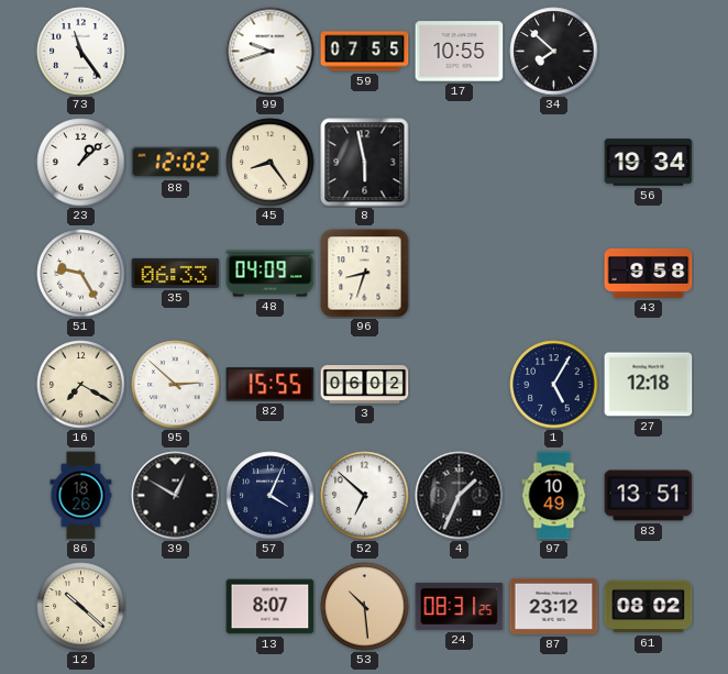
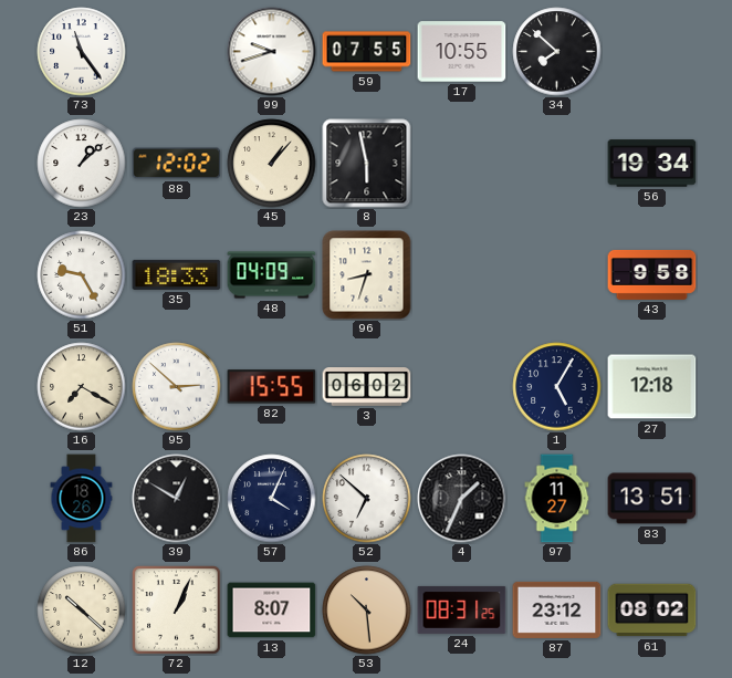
45: 8:24 -> 1:07 (272, 164)
35: 06:33 -> 18:33 (177, 274)
97: 10:49 -> 11:27 (557, 499)
72: none -> 1:04 (177, 611)
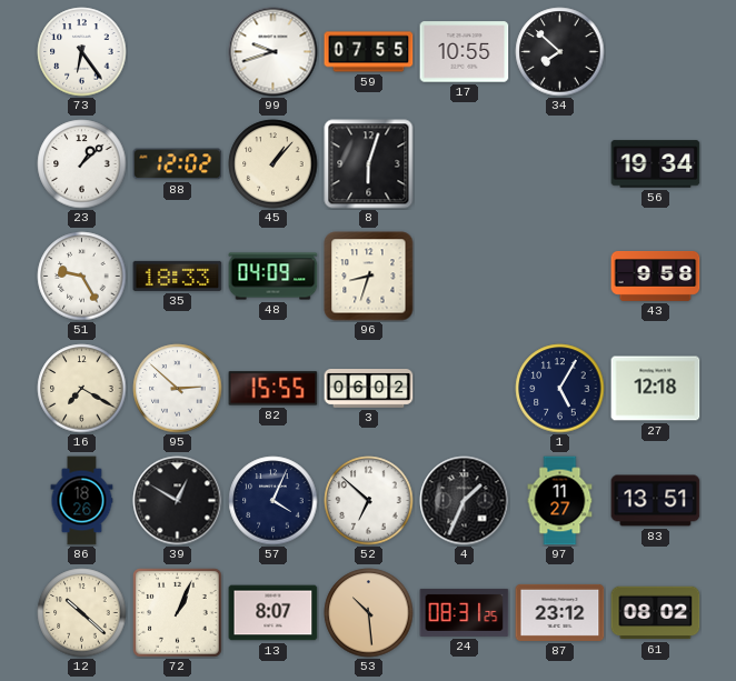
73: 11:24 -> 6:24 (82, 52)
8: 5:58 -> 6:03 (369, 164)
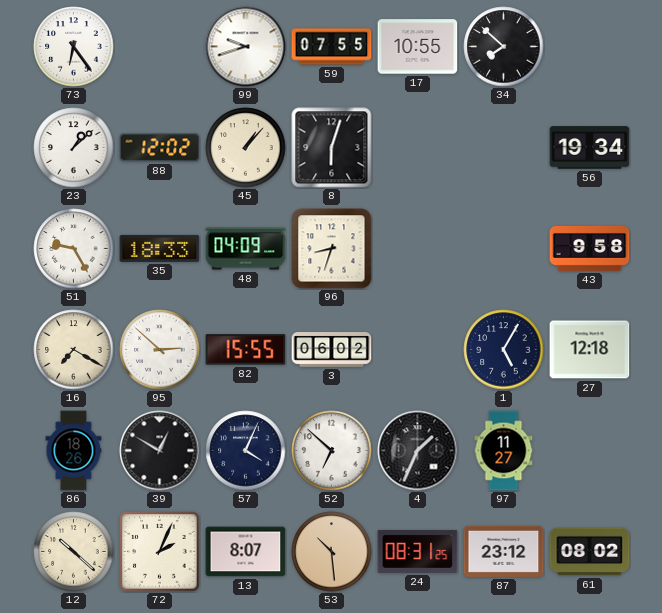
83: 13:51 -> none (656, 501)
72: 1:04 -> 2:04 (160, 552)
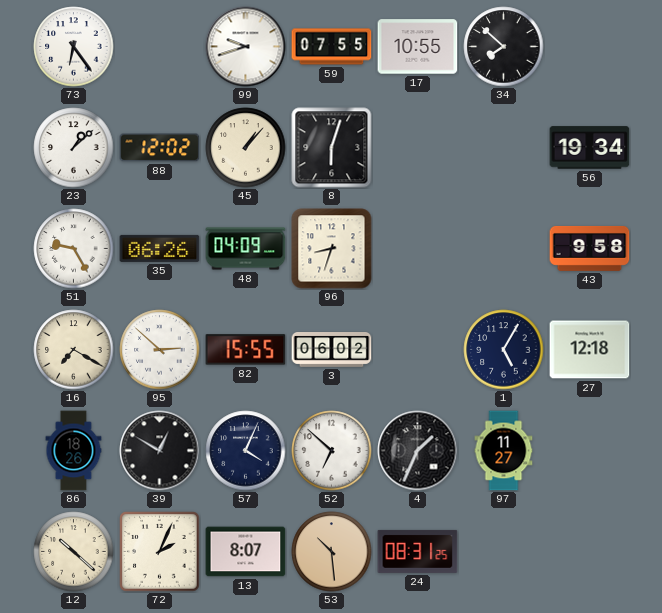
35: 18:33 -> 06:26 (160, 248)
87: 23:12 -> none (504, 551)
61: 08:02 -> none (590, 552)
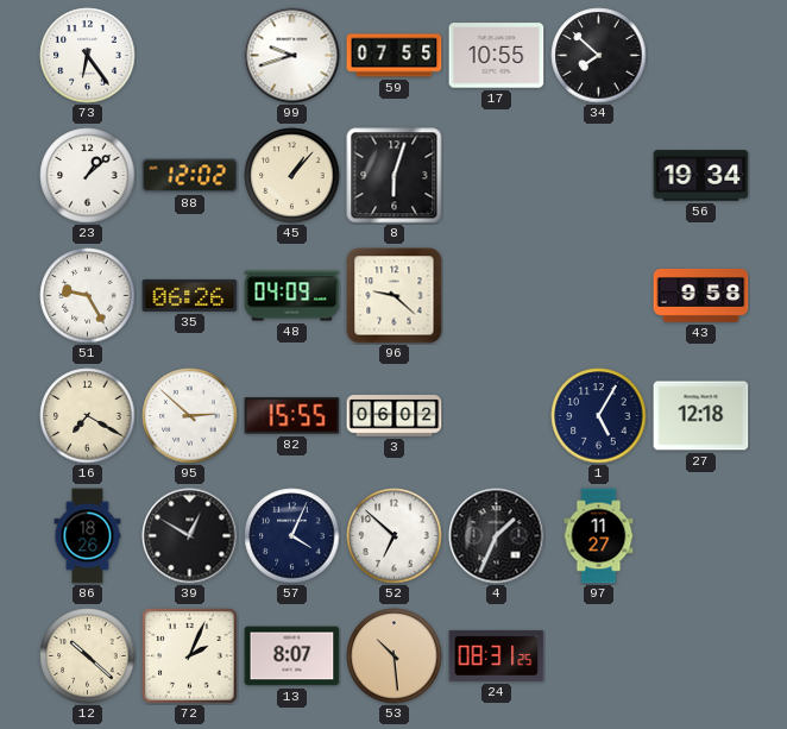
96: 8:33 -> 9:22 (395, 296)
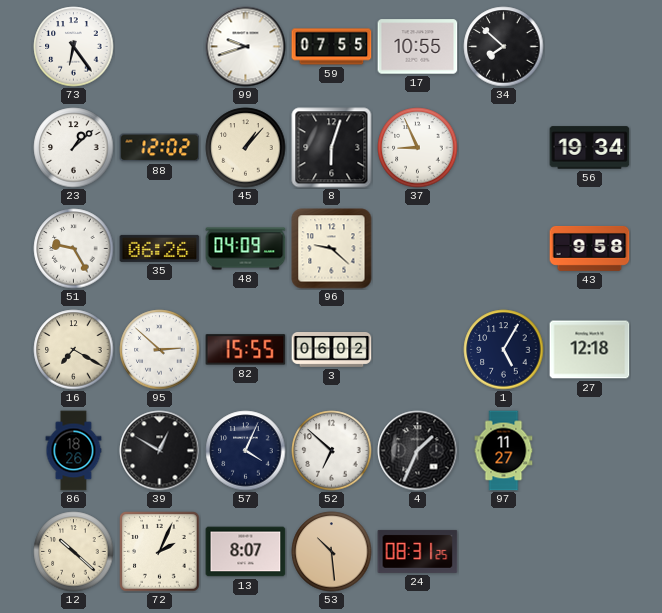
37: none -> 8:56 (418, 148)
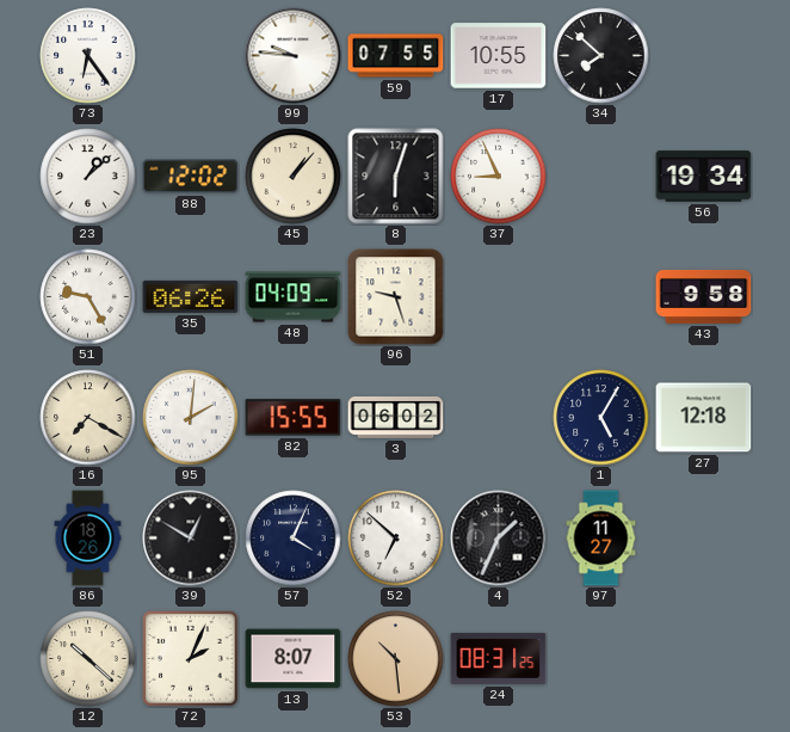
99: 9:42 -> 9:46 (294, 56)
96: 9:22 -> 9:27 (396, 297)
95: 2:52 -> 2:01 (191, 418)
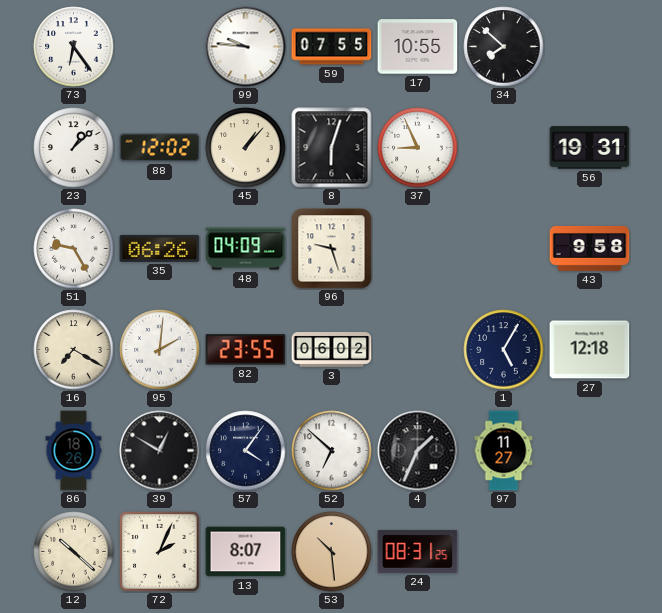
56: 19:34 -> 19:31 (590, 148)
82: 15:55 -> 23:55 (246, 350)
57: 4:04 -> 4:06 (246, 451)
